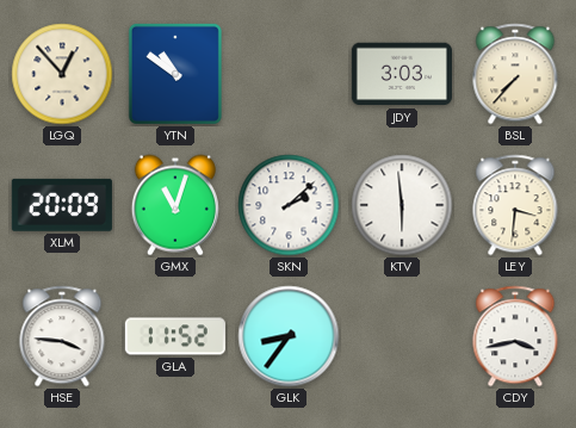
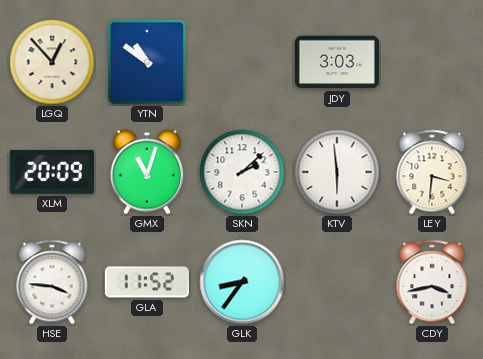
BSL: 7:37 -> none (515, 74)
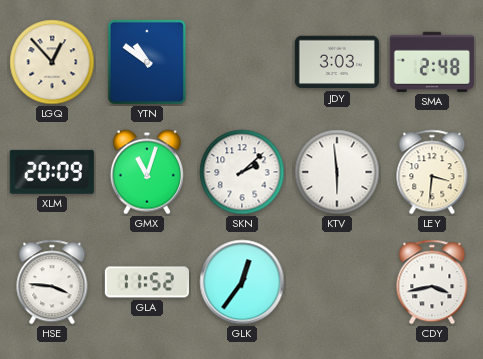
SMA: none -> 2:48 (432, 62)
GLK: 8:36 -> 12:36 (242, 282)
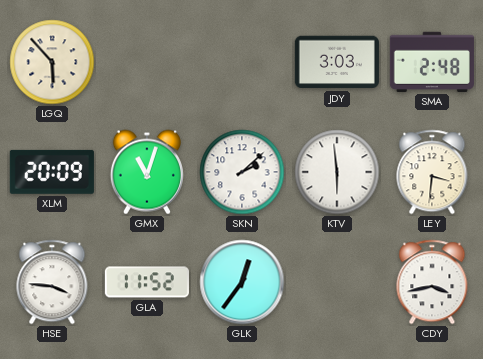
LGQ: 12:53 -> 5:53 (52, 62)
YTN: 10:51 -> none (147, 62)
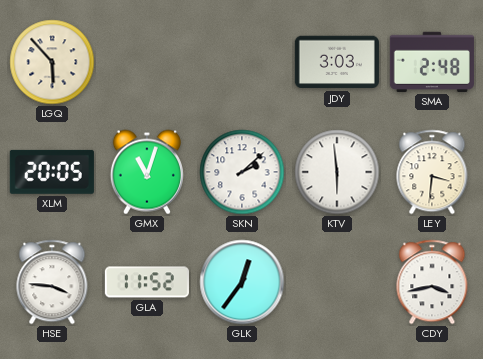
XLM: 20:09 -> 20:05 (52, 172)
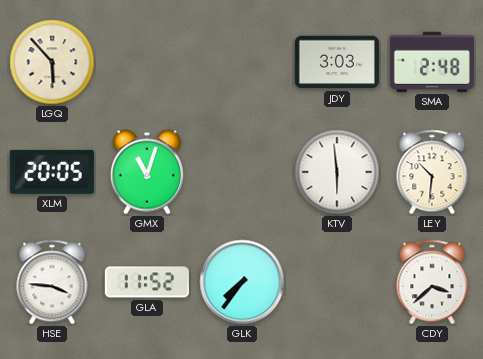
SKN: 2:08 -> none (242, 172)
LEY: 3:31 -> 10:31 (432, 172)
GLK: 12:36 -> 7:36 (242, 282)
CDY: 3:43 -> 3:38 (432, 282)
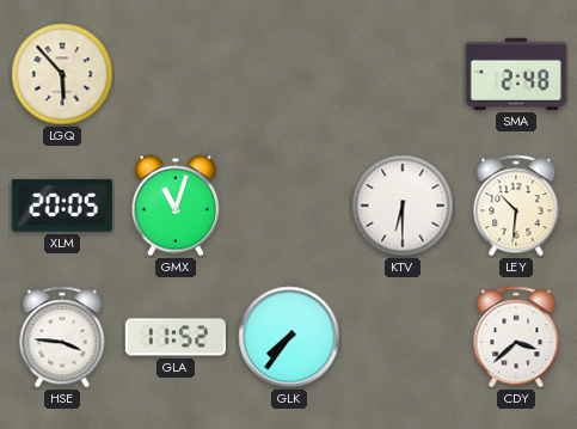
JDY: 3:03 -> none (337, 62)
KTV: 5:59 -> 6:30 (403, 206)
